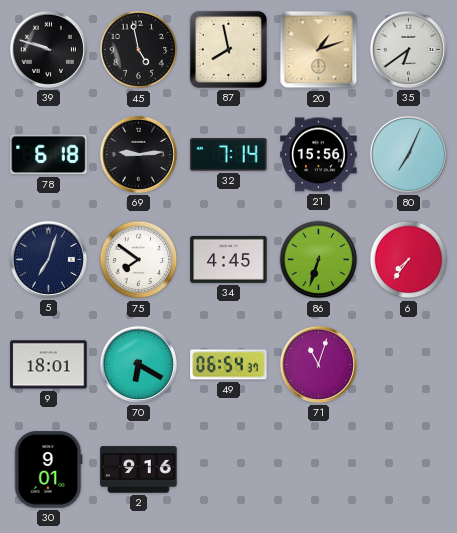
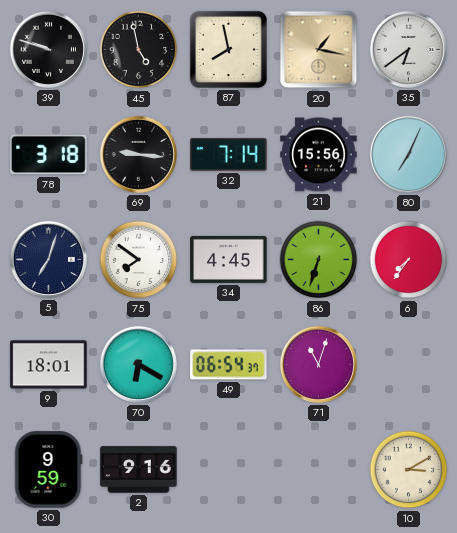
20: 1:12 -> 1:17 (319, 50)
78: 6:18 -> 3:18 (49, 155)
69: 9:14 -> 9:16 (138, 154)
30: 9:01 -> 9:59 (49, 470)
10: none -> 3:10 (409, 470)
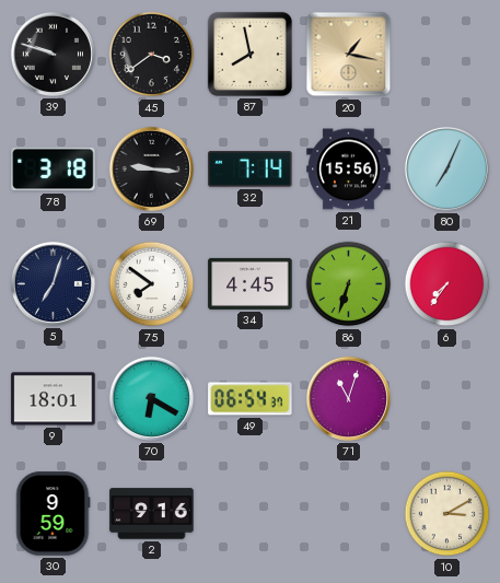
45: 4:58 -> 3:39 (152, 55)
35: 6:39 -> none (408, 49)
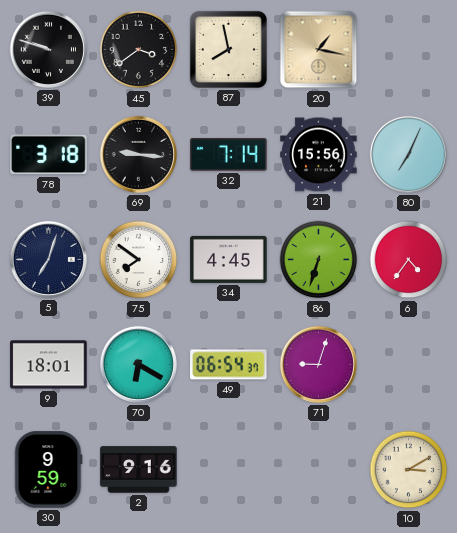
6: 7:36 -> 4:36 (409, 260)
71: 11:03 -> 9:03 (318, 364)
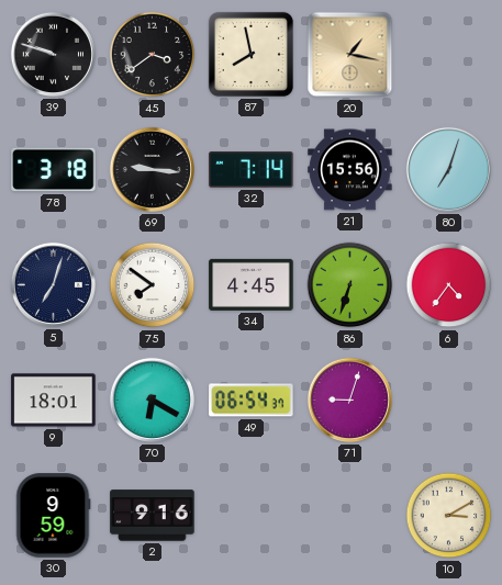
80: 7:04 -> 7:03 (448, 169)
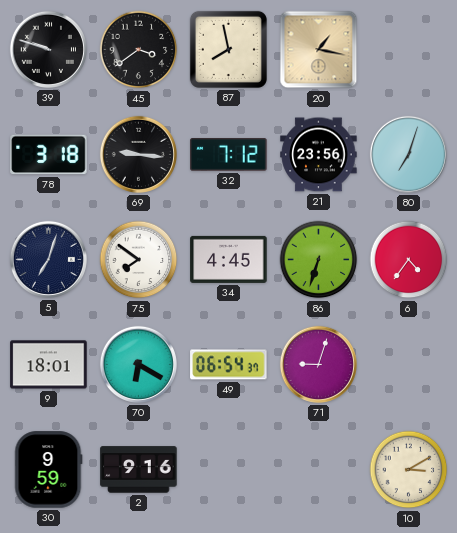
32: 7:14 -> 7:12 (229, 155)
21: 15:56 -> 23:56 (319, 155)
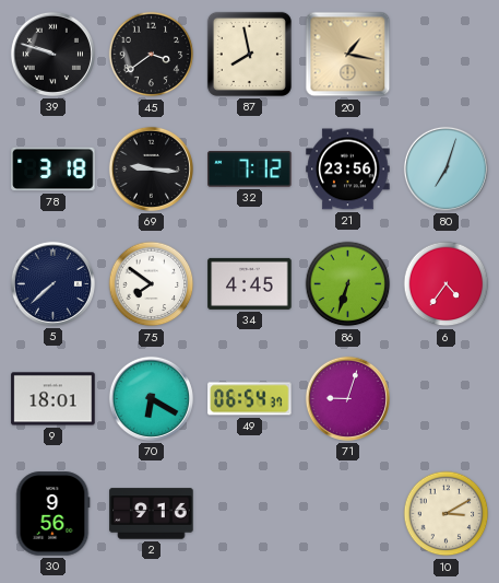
5: 7:03 -> 7:38 (52, 283)
30: 9:59 -> 9:56 (54, 514)
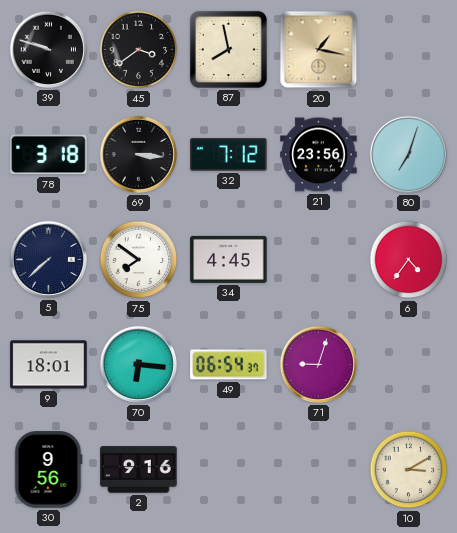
69: 9:16 -> 3:16 (138, 154)
86: 6:33 -> none (348, 284)
70: 6:20 -> 6:16 (138, 364)
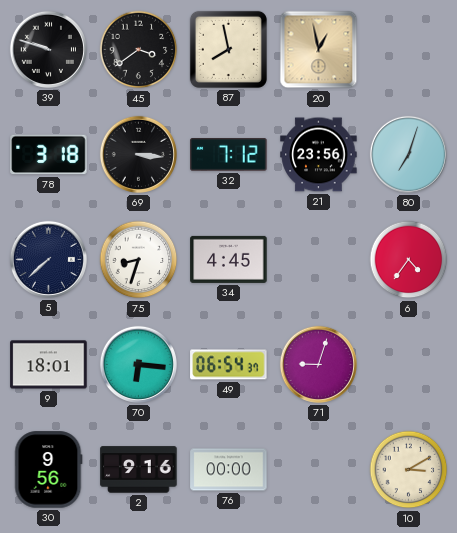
20: 1:17 -> 12:58 (319, 50)
75: 7:51 -> 8:33 (139, 260)
76: none -> 00:00 (229, 470)
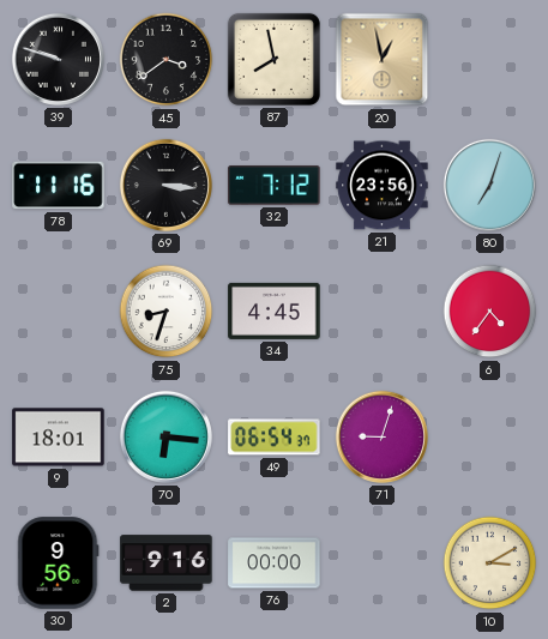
78: 3:18 -> 11:16 (59, 186)
5: 7:38 -> none (48, 259)
